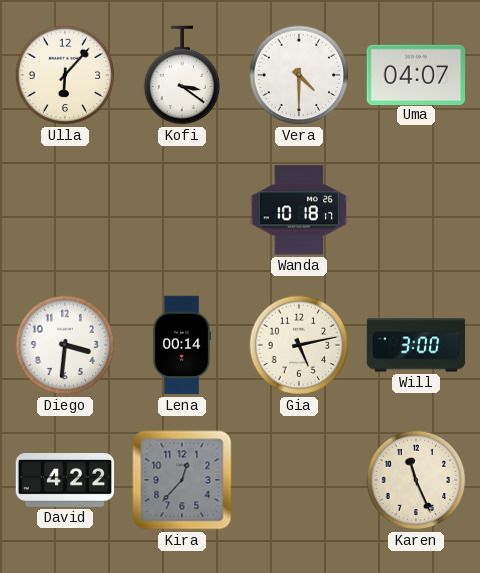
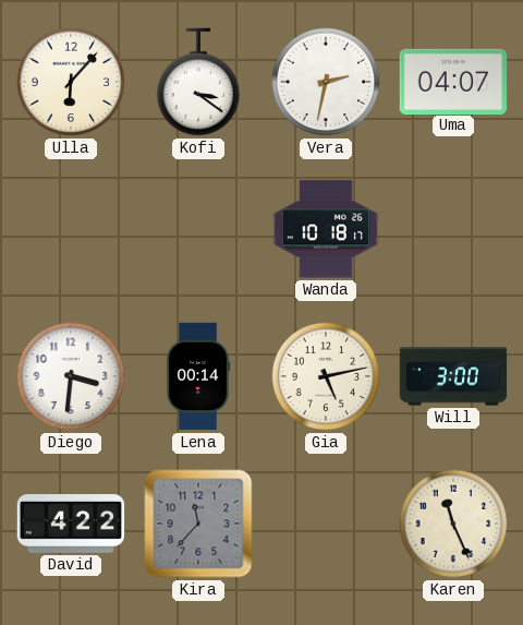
Vera: 4:30 -> 2:32 (326, 82)
Kira: 12:37 -> 11:37 (198, 524)
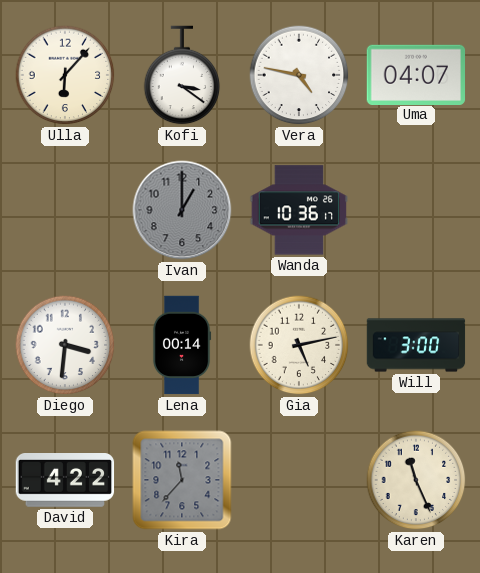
Vera: 2:32 -> 4:47 (299, 75)
Ivan: none -> 1:00 (182, 210)
Wanda: 10:18 -> 10:36 (299, 210)
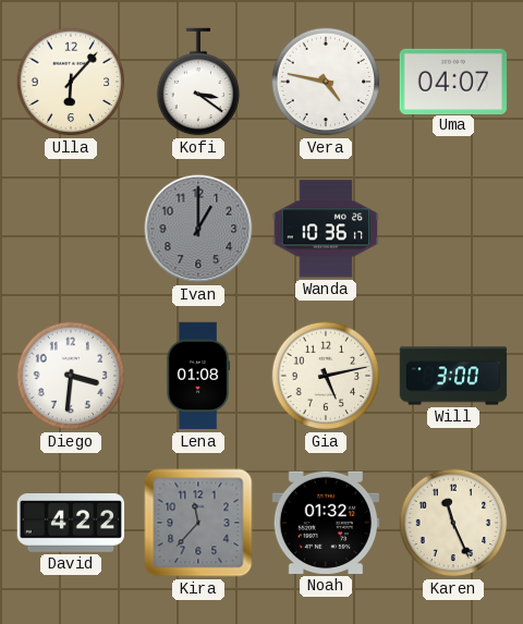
Lena: 00:14 -> 01:08 (198, 376)
Noah: none -> 01:32 (325, 523)
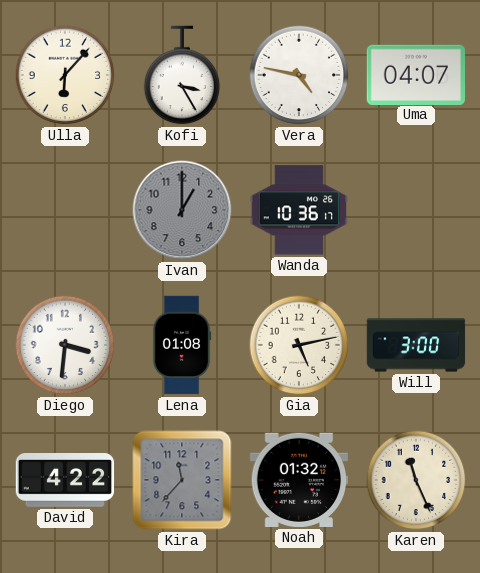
Kofi: 3:21 -> 3:25 (182, 75)
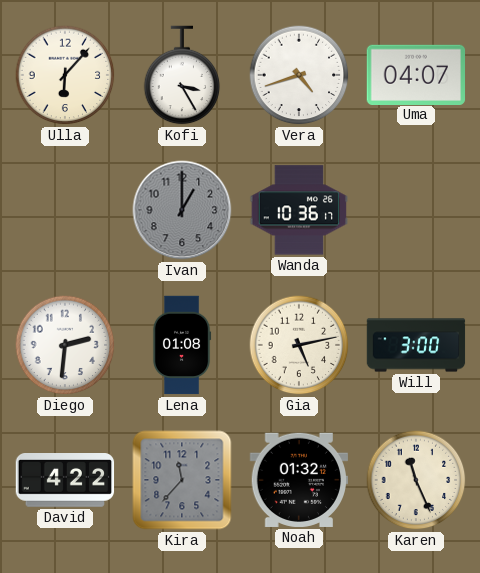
Vera: 4:47 -> 4:42 (299, 75)
Diego: 3:31 -> 2:31 (65, 345)
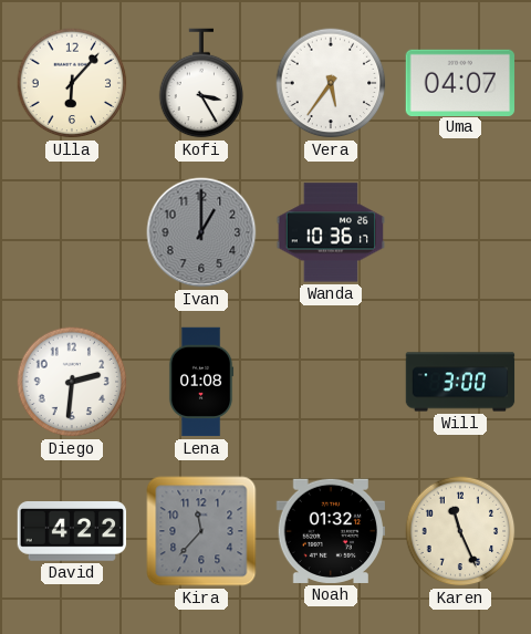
Vera: 4:42 -> 5:36 (331, 83)
Gia: 5:13 -> none (299, 345)
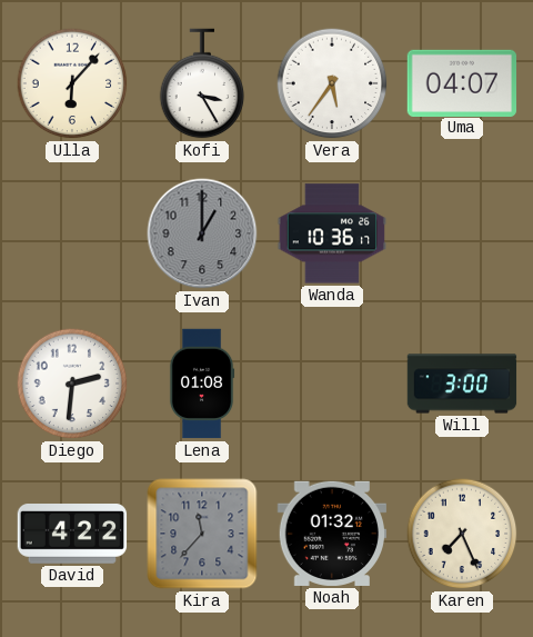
Karen: 11:26 -> 7:26 (462, 534)
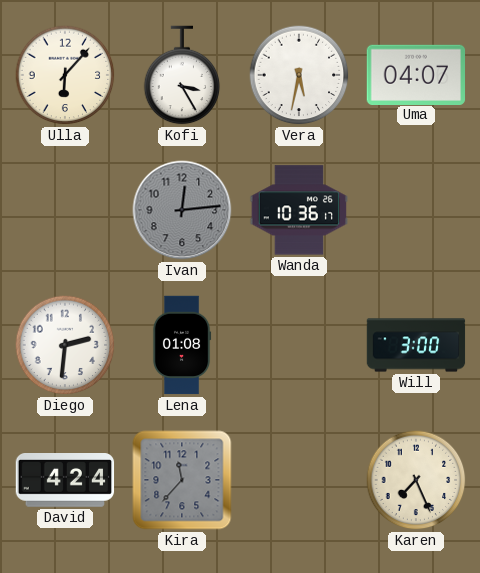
Vera: 5:36 -> 5:32 (299, 75)
Ivan: 1:00 -> 12:14 (182, 210)
David: 4:22 -> 4:24 (65, 481)
Noah: 01:32 -> none (331, 534)
